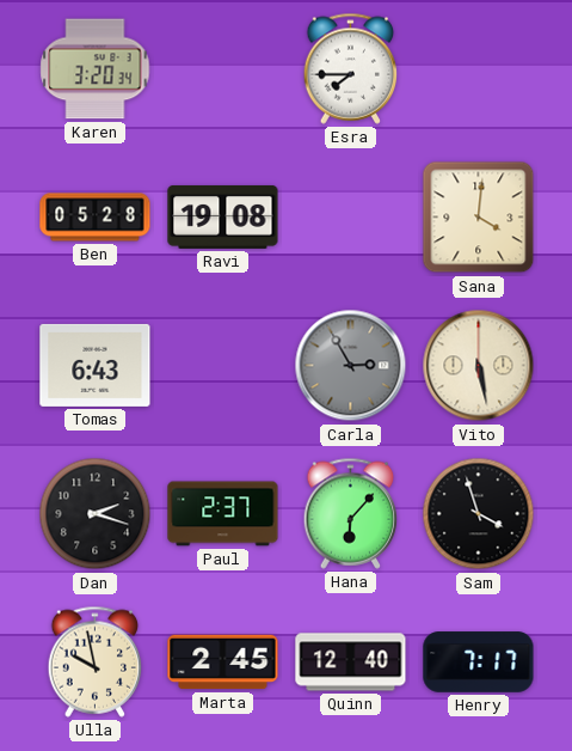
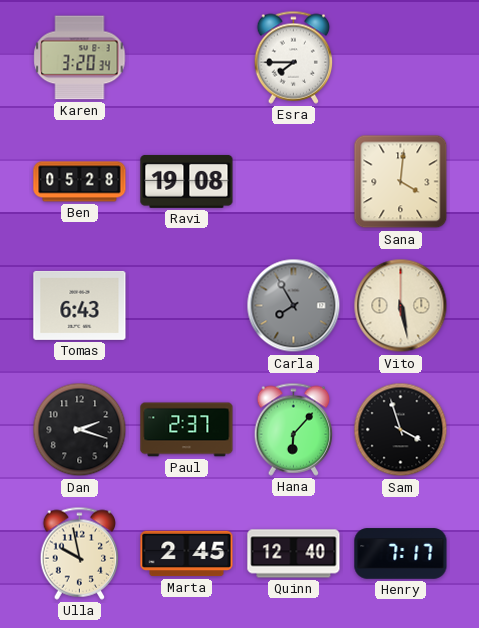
Carla: 2:55 -> 7:55 (294, 306)
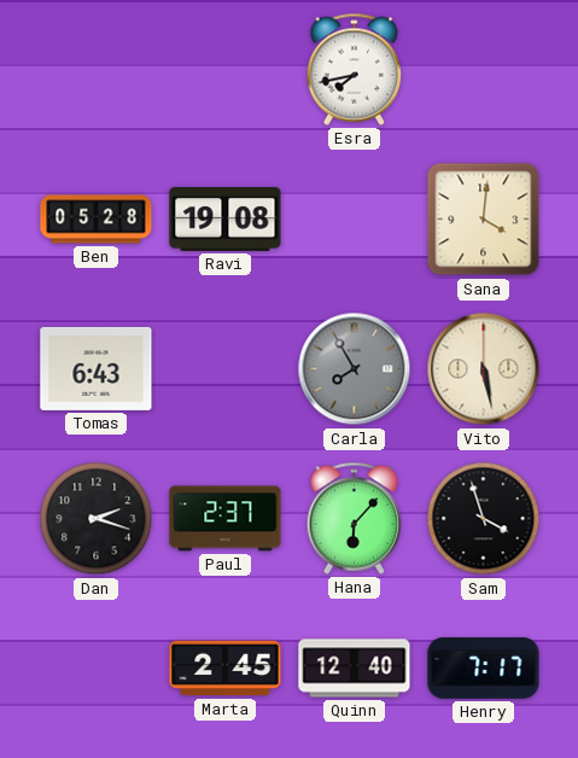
Karen: 3:20 -> none (80, 58)
Esra: 7:45 -> 7:43 (355, 69)
Ulla: 9:58 -> none (80, 553)
